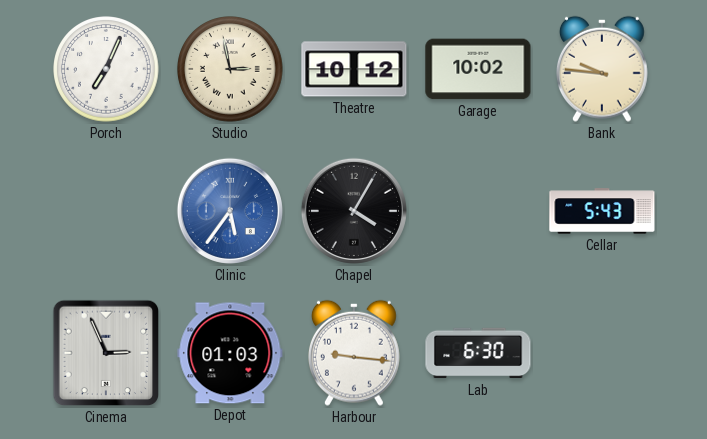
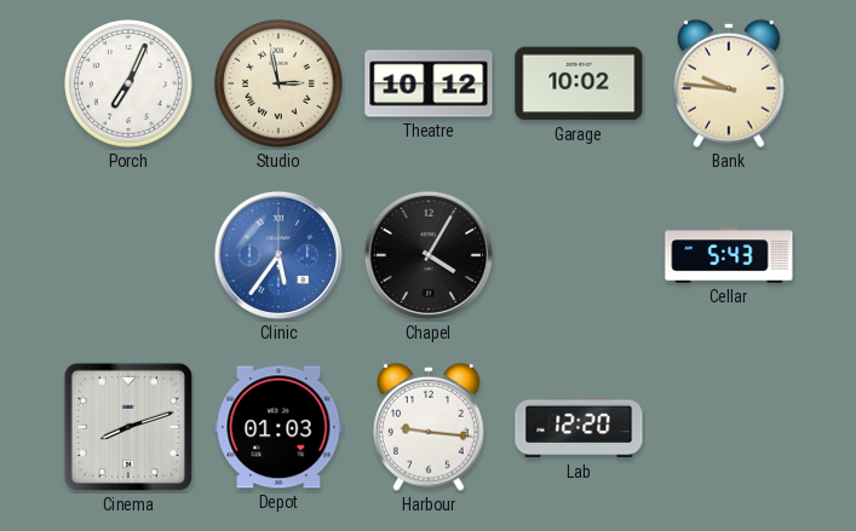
Cinema: 2:56 -> 8:12 (128, 427)
Lab: 6:30 -> 12:20 (579, 427)
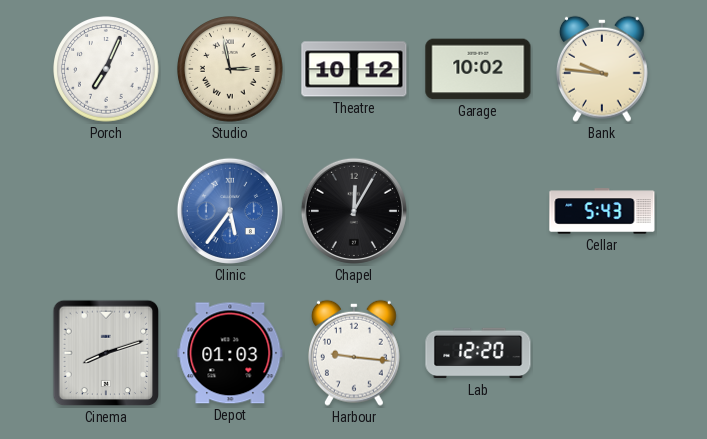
Chapel: 4:05 -> 12:05 (354, 211)
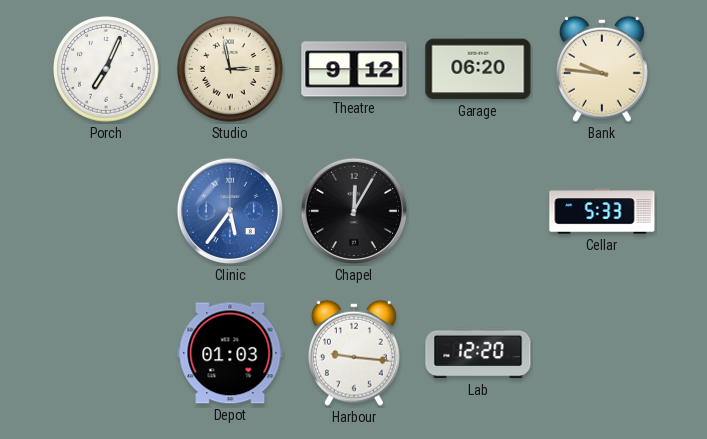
Theatre: 10:12 -> 9:12 (354, 69)
Garage: 10:02 -> 06:20 (478, 69)
Cellar: 5:43 -> 5:33 (602, 211)
Cinema: 8:12 -> none (106, 353)
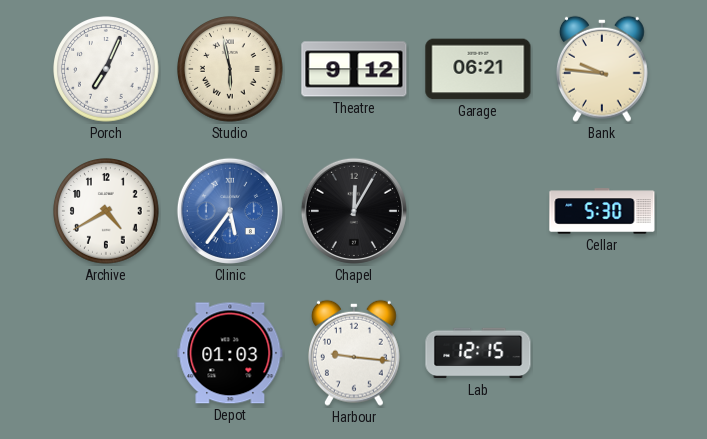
Studio: 2:58 -> 5:58 (230, 69)
Garage: 06:20 -> 06:21 (478, 69)
Archive: none -> 4:40 (106, 211)
Cellar: 5:33 -> 5:30 (602, 211)
Lab: 12:20 -> 12:15 (478, 353)
